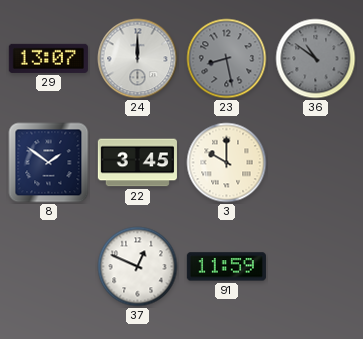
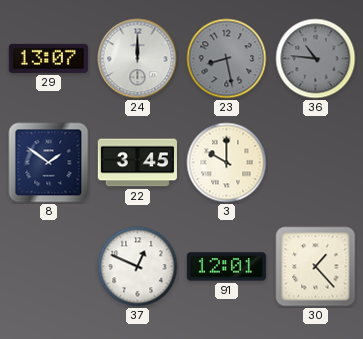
36: 10:51 -> 10:46 (316, 59)
91: 11:59 -> 12:01 (226, 267)
30: none -> 1:23 (316, 267)
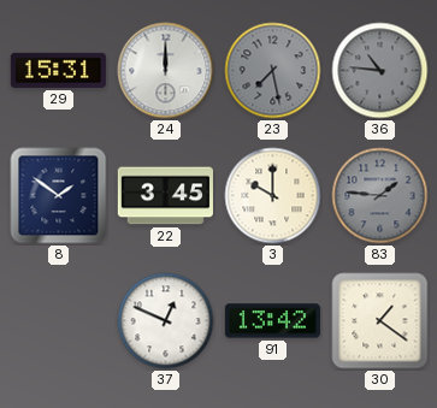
29: 13:07 -> 15:31 (58, 70)
23: 8:28 -> 7:28 (273, 71)
83: none -> 1:46 (380, 196)
91: 12:01 -> 13:42 (272, 321)
30: 1:23 -> 1:21 (380, 321)
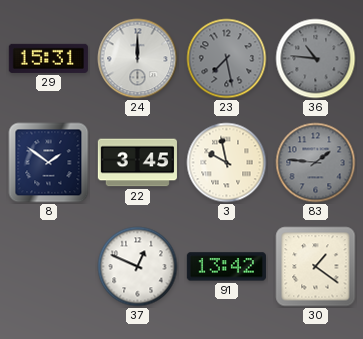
3: 10:00 -> 9:58 (227, 163)
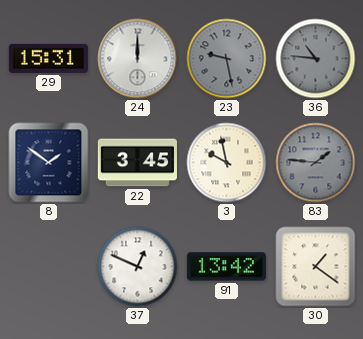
23: 7:28 -> 9:28 (227, 59)
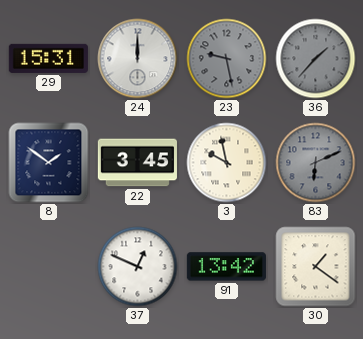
36: 10:46 -> 1:37 (316, 59)
83: 1:46 -> 6:11 (316, 163)
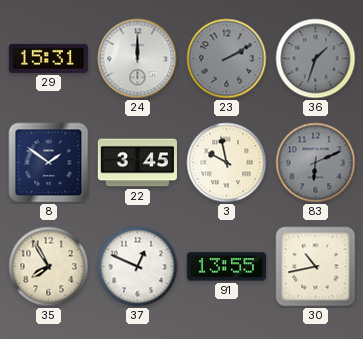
23: 9:28 -> 2:10 (227, 59)
36: 1:37 -> 1:33 (316, 59)
35: none -> 7:55 (49, 267)
91: 13:42 -> 13:55 (226, 267)
30: 1:21 -> 10:43 (316, 267)
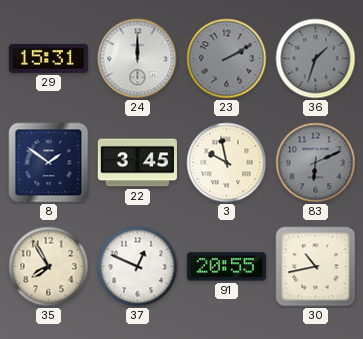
91: 13:55 -> 20:55 (226, 267)
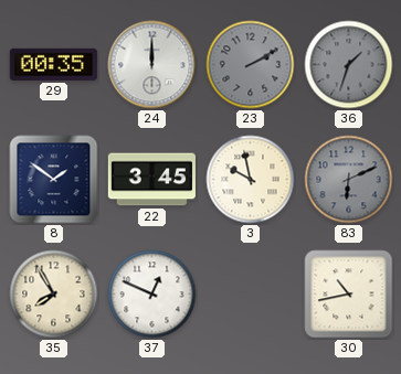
29: 15:31 -> 00:35 (53, 64)
91: 20:55 -> none (226, 267)
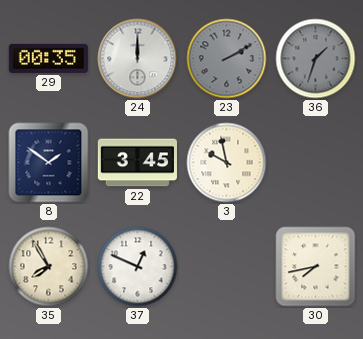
83: 6:11 -> none (349, 180)
30: 10:43 -> 7:43 (316, 267)
